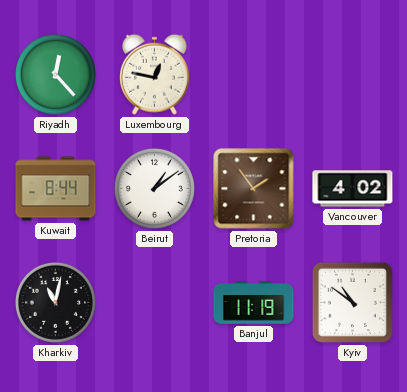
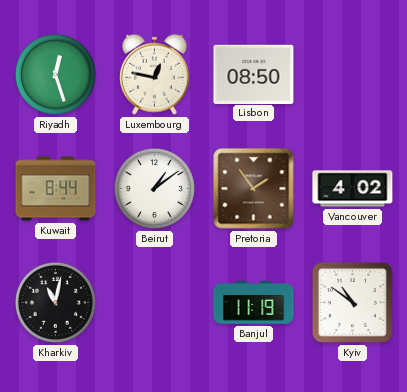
Riyadh: 12:23 -> 12:27 (55, 74)
Lisbon: none -> 08:50 (254, 74)
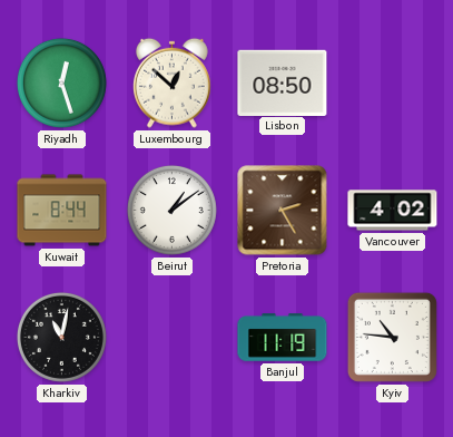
Luxembourg: 12:47 -> 12:52 (171, 82)
Pretoria: 1:54 -> 2:25 (283, 211)
Kyiv: 10:51 -> 10:46 (392, 337)
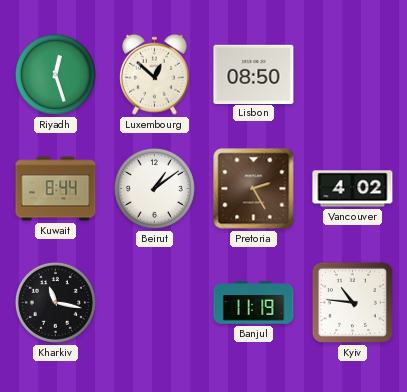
Kharkiv: 11:02 -> 11:17 (55, 302)
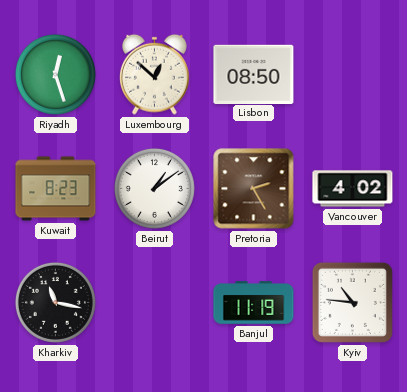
Kuwait: 8:44 -> 8:23 (56, 189)
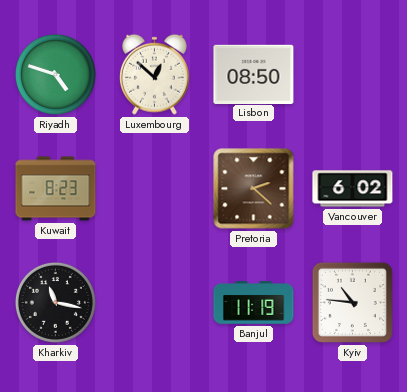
Riyadh: 12:27 -> 4:48 (55, 74)
Beirut: 1:09 -> none (154, 188)
Pretoria: 2:25 -> 2:22 (254, 189)
Vancouver: 4:02 -> 6:02 (353, 189)
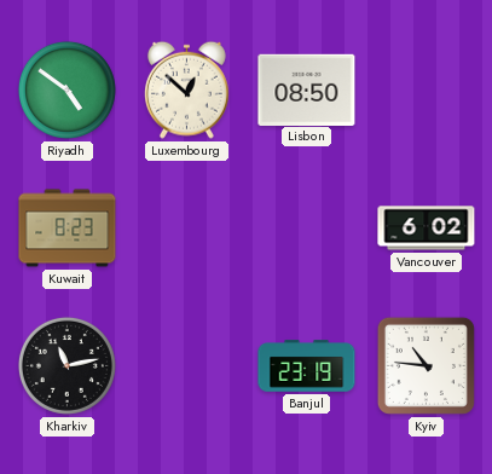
Riyadh: 4:48 -> 4:51 (66, 89)
Pretoria: 2:22 -> none (254, 189)
Kharkiv: 11:17 -> 11:13 (66, 365)
Banjul: 11:19 -> 23:19 (307, 366)
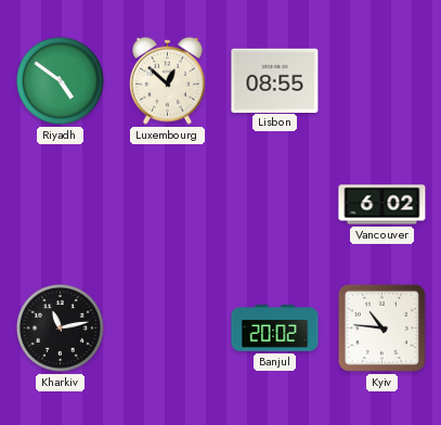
Lisbon: 08:50 -> 08:55 (275, 80)
Kuwait: 8:23 -> none (68, 229)
Banjul: 23:19 -> 20:02 (275, 329)
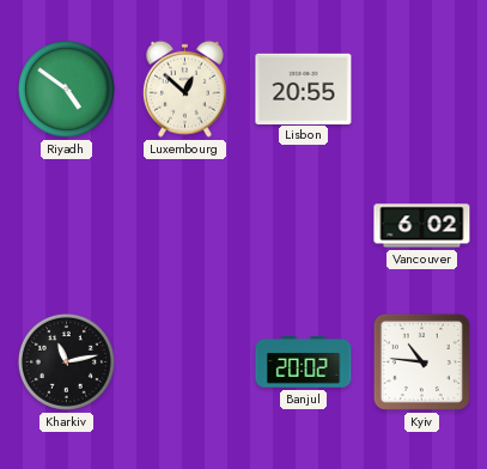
Lisbon: 08:55 -> 20:55 (304, 89)
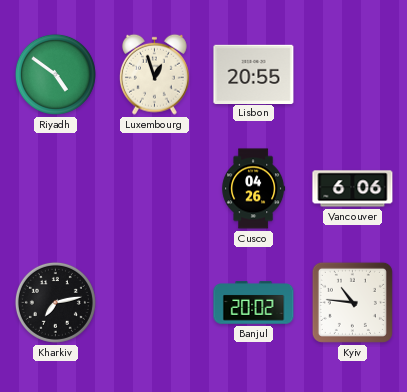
Luxembourg: 12:52 -> 12:57 (154, 74)
Cusco: none -> 04:26 (254, 189)
Vancouver: 6:02 -> 6:06 (353, 189)
Kharkiv: 11:13 -> 7:13 (55, 302)
